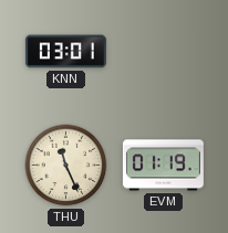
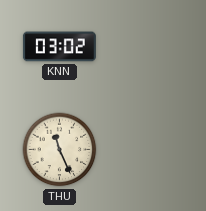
KNN: 03:01 -> 03:02 (59, 47)
EVM: 01:19 -> none (163, 166)
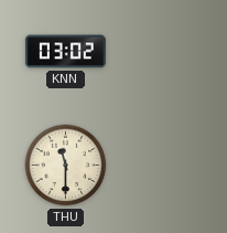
THU: 11:26 -> 11:30 (66, 166)
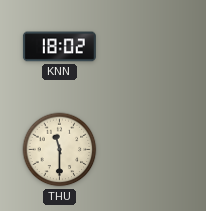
KNN: 03:02 -> 18:02 (59, 47)
